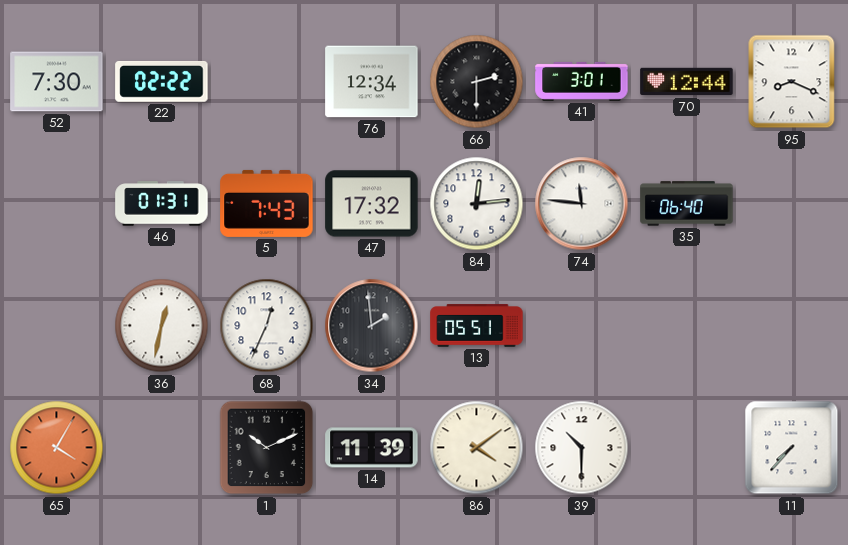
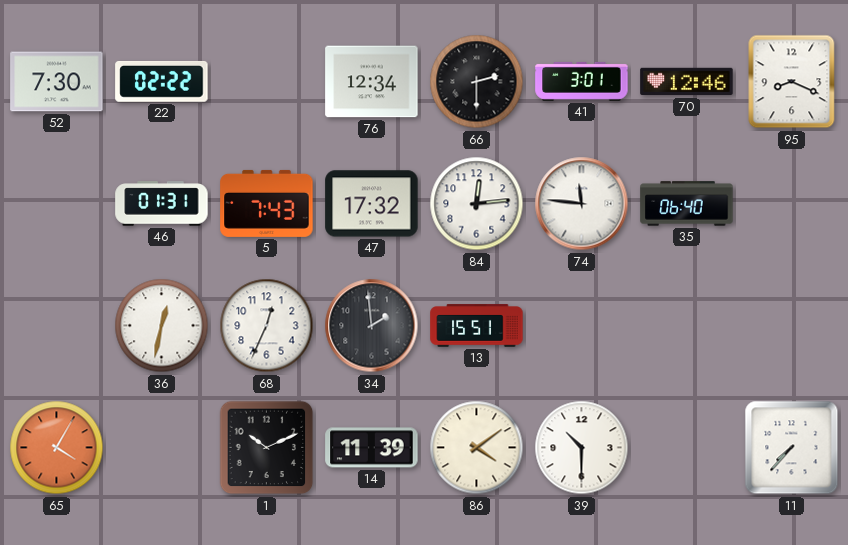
70: 12:44 -> 12:46 (687, 82)
13: 05:51 -> 15:51 (477, 326)
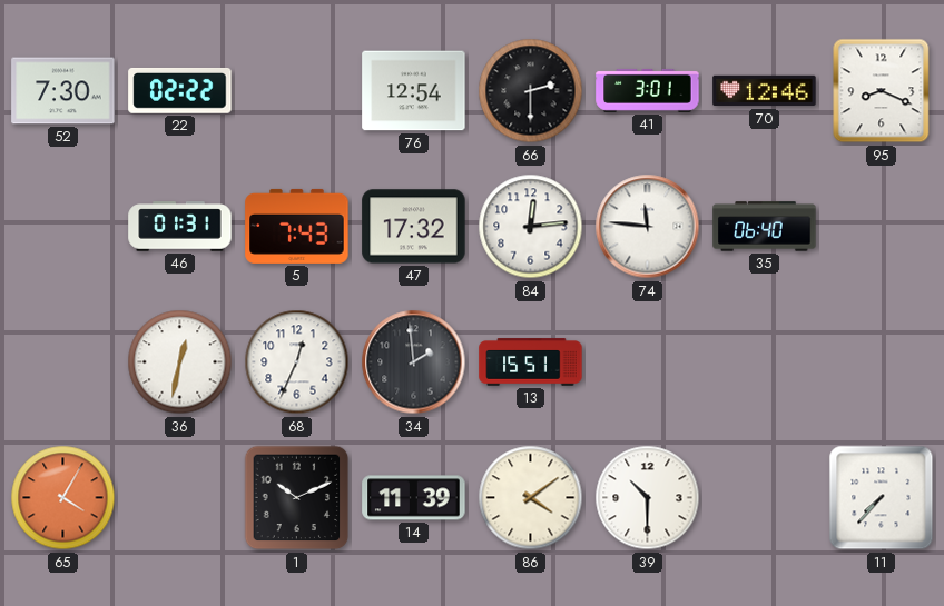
76: 12:34 -> 12:54 (414, 91)
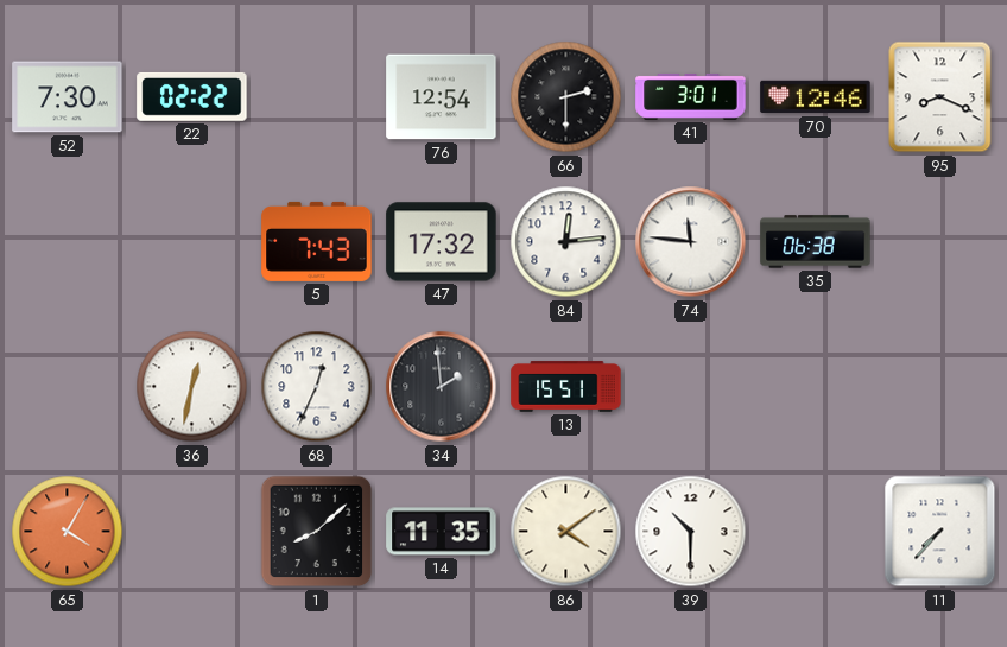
46: 01:31 -> none (180, 227)
35: 06:40 -> 06:38 (816, 242)
1: 10:11 -> 8:08 (317, 532)
14: 11:39 -> 11:35 (442, 532)
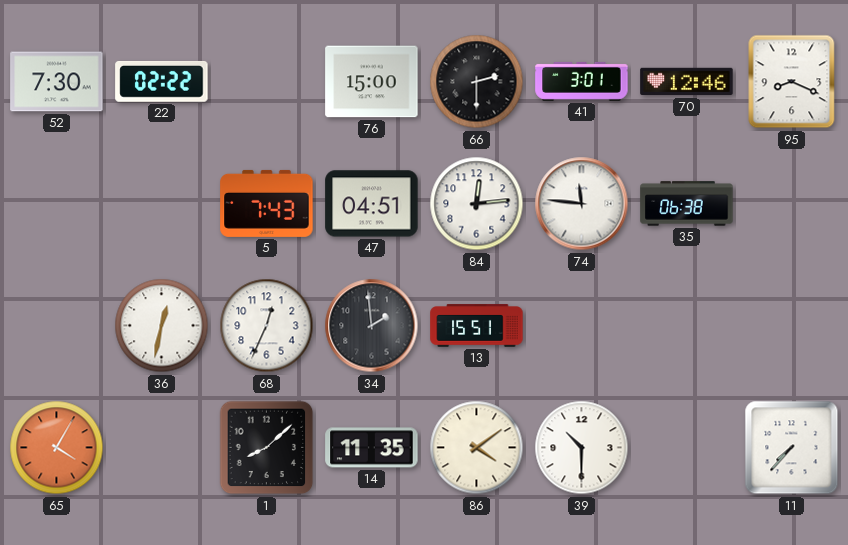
76: 12:54 -> 15:00 (372, 82)
47: 17:32 -> 04:51 (372, 204)
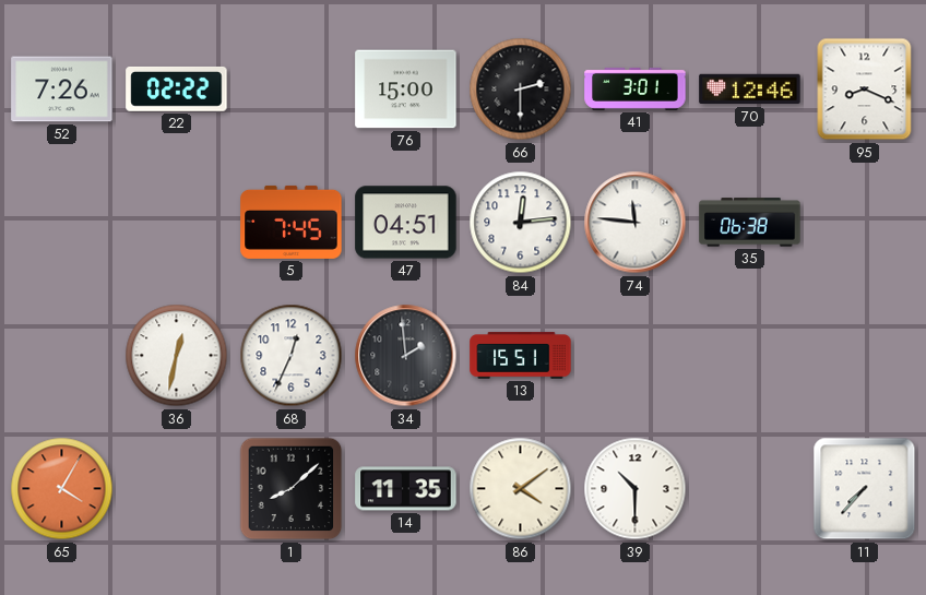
52: 7:30 -> 7:26 (62, 90)
5: 7:43 -> 7:45 (292, 222)
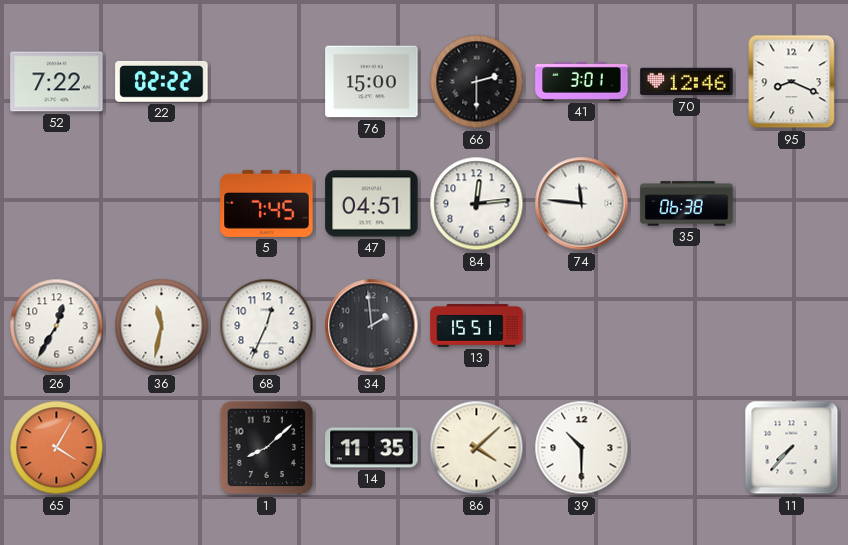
52: 7:26 -> 7:22 (57, 82)
26: none -> 12:35 (57, 326)
36: 12:32 -> 11:32 (162, 326)
86: 4:09 -> 4:08 (477, 448)
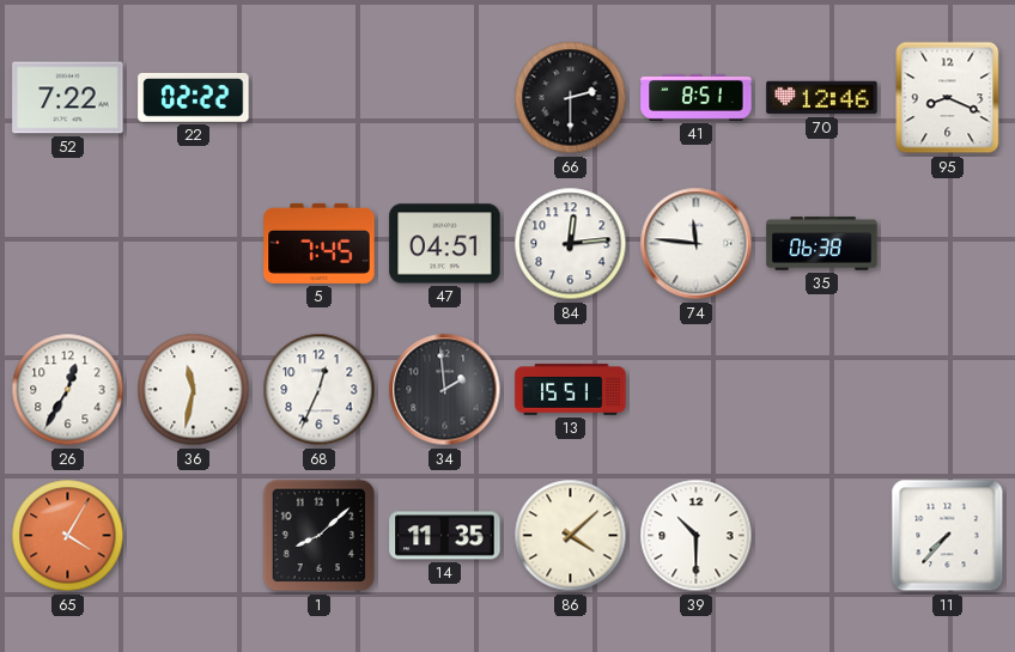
76: 15:00 -> none (372, 82)
41: 3:01 -> 8:51 (697, 97)
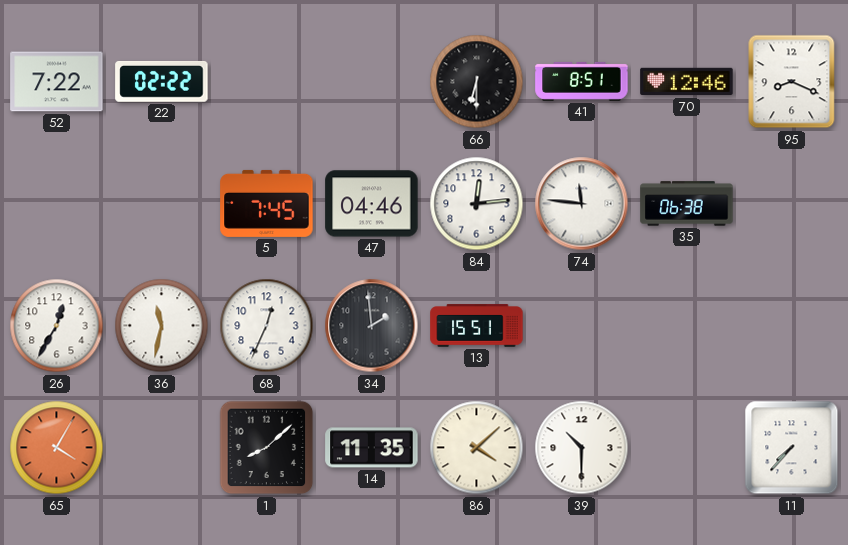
66: 2:30 -> 6:30 (477, 82)
47: 04:51 -> 04:46 (372, 204)
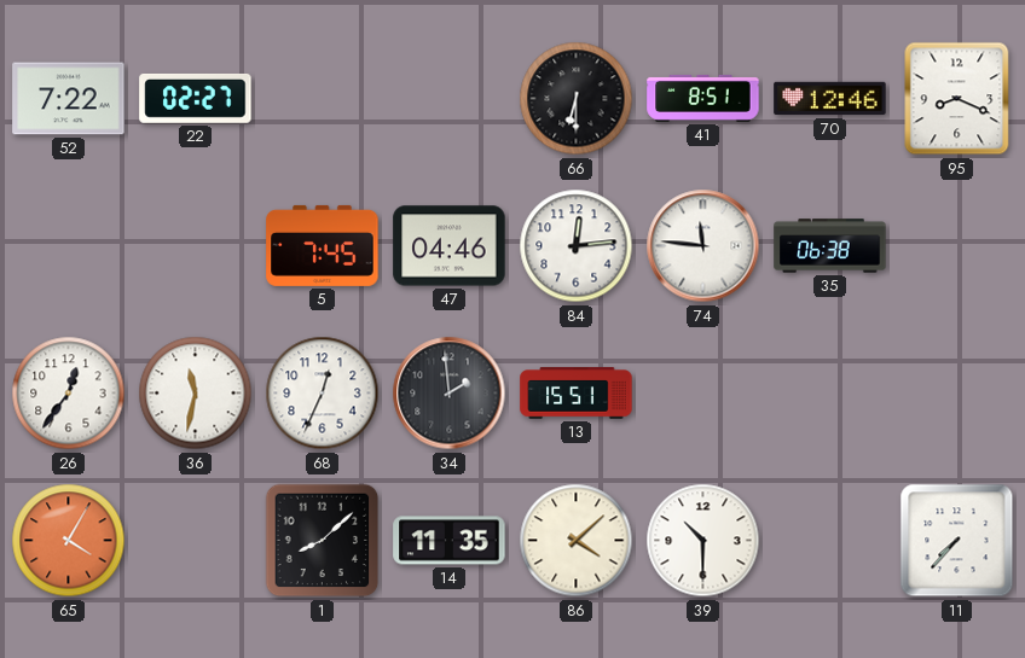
22: 02:22 -> 02:27 (196, 98)
26: 12:35 -> 12:36 (69, 394)
